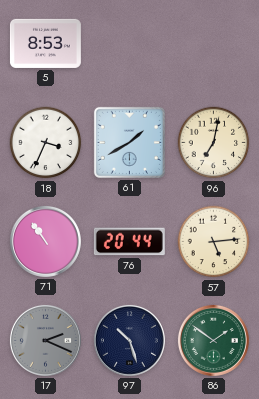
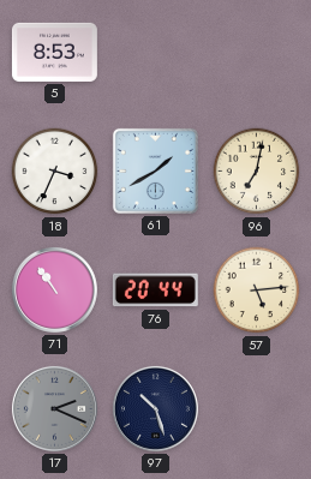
86: 1:51 -> none (213, 340)
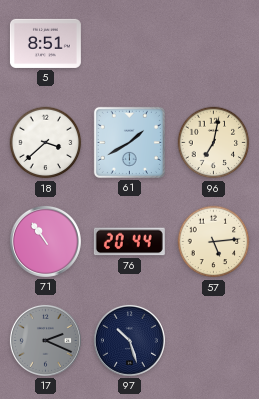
5: 8:53 -> 8:51 (45, 43)
18: 3:34 -> 3:38 (46, 143)
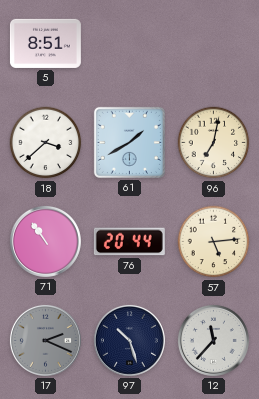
12: none -> 11:37 (213, 340)
